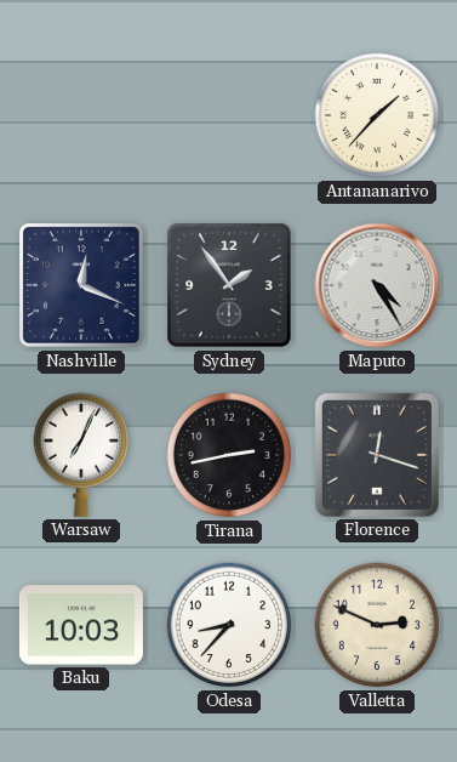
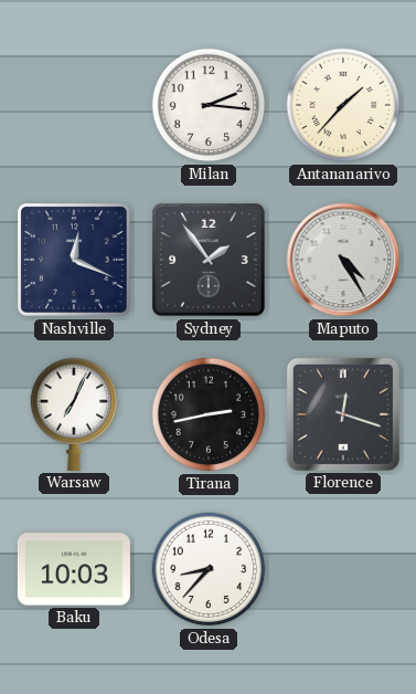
Milan: none -> 2:16 (209, 105)
Valletta: 2:49 -> none (377, 625)
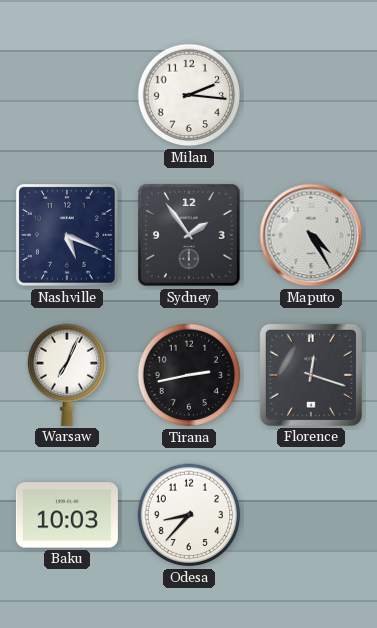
Antananarivo: 1:37 -> none (343, 105)
Nashville: 12:19 -> 5:19 (67, 235)
